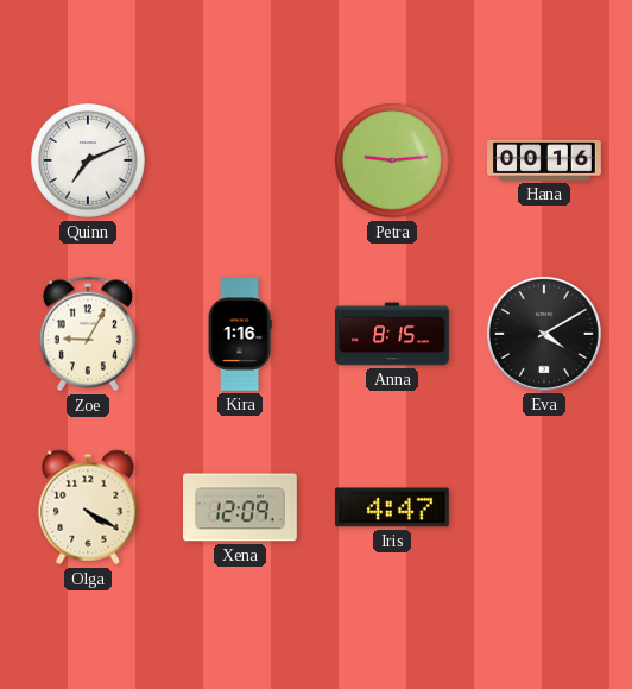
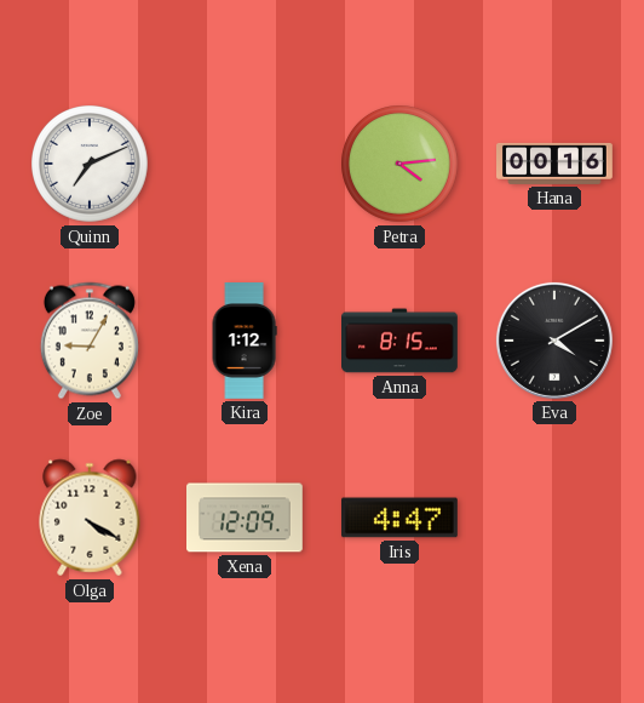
Petra: 9:14 -> 4:14 (401, 165)
Kira: 1:16 -> 1:12 (245, 342)
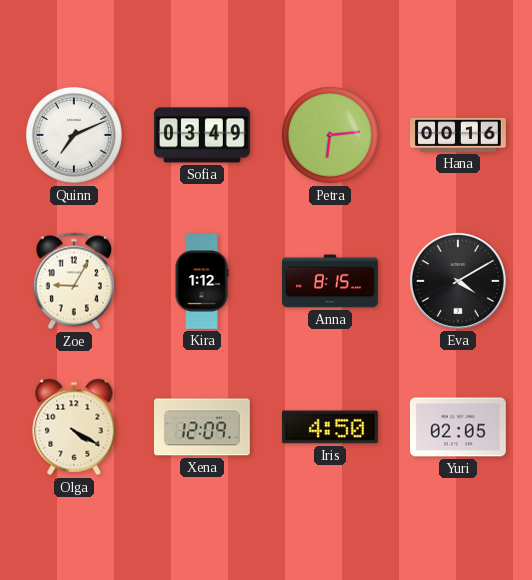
Sofia: none -> 03:49 (203, 135)
Petra: 4:14 -> 6:14 (331, 136)
Iris: 4:47 -> 4:50 (330, 427)
Yuri: none -> 02:05 (458, 427)
